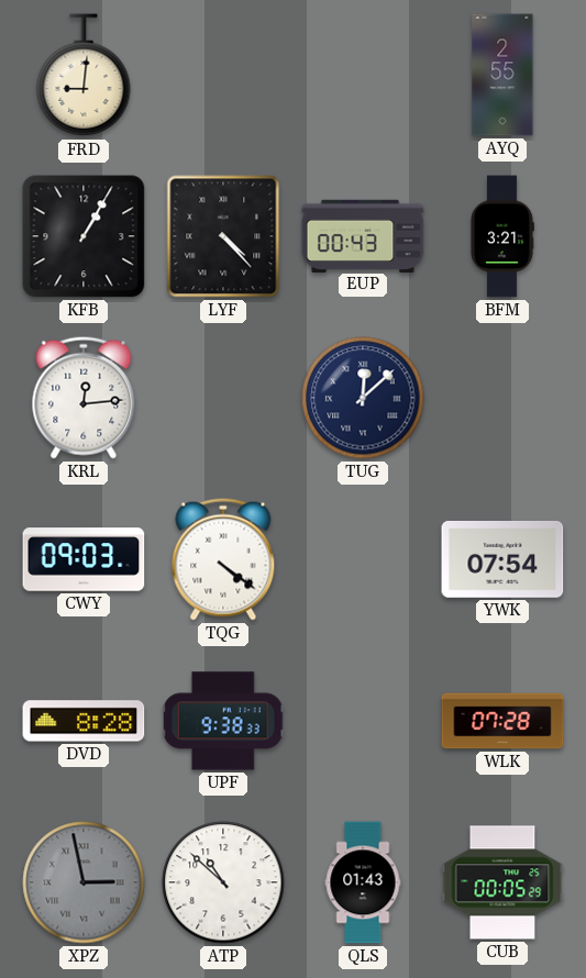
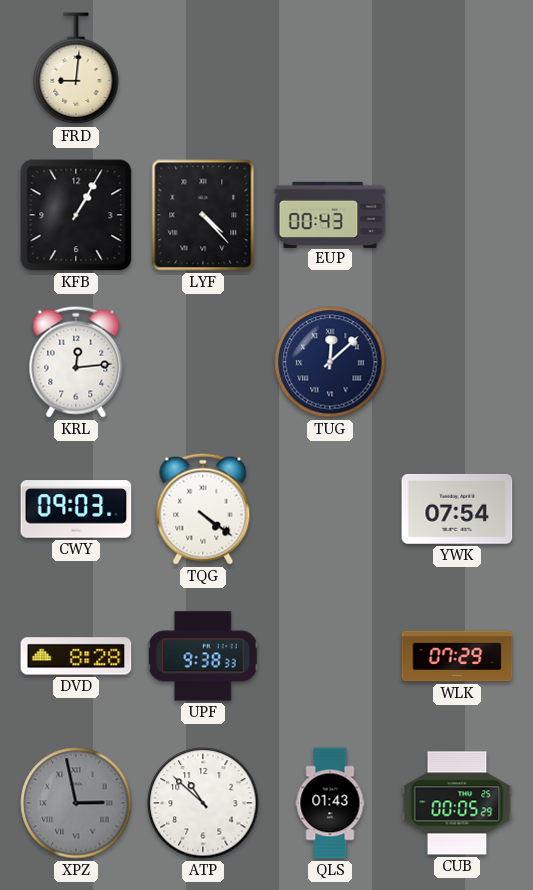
AYQ: 2:55 -> none (502, 75)
BFM: 3:21 -> none (502, 236)
WLK: 07:28 -> 07:29 (457, 656)
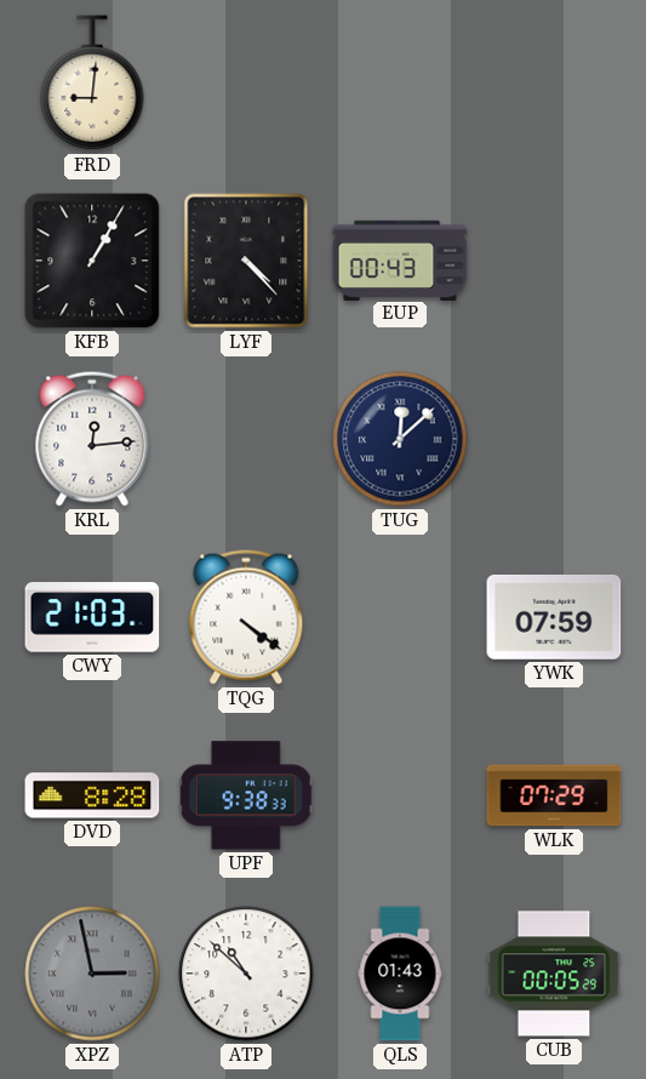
CWY: 09:03 -> 21:03 (92, 617)
YWK: 07:54 -> 07:59 (554, 617)
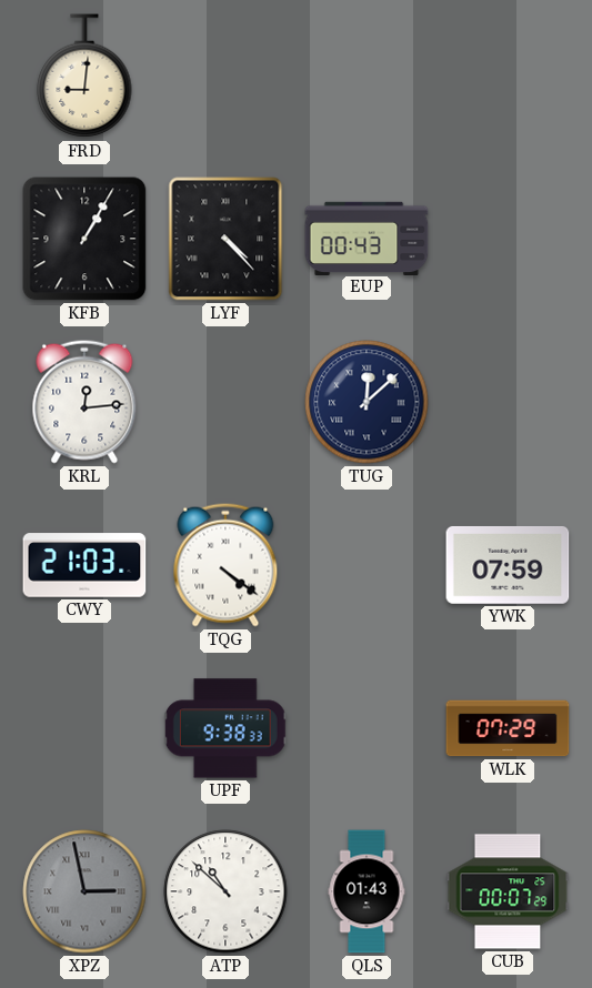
DVD: 8:28 -> none (92, 795)
CUB: 00:05 -> 00:07 (508, 891)
